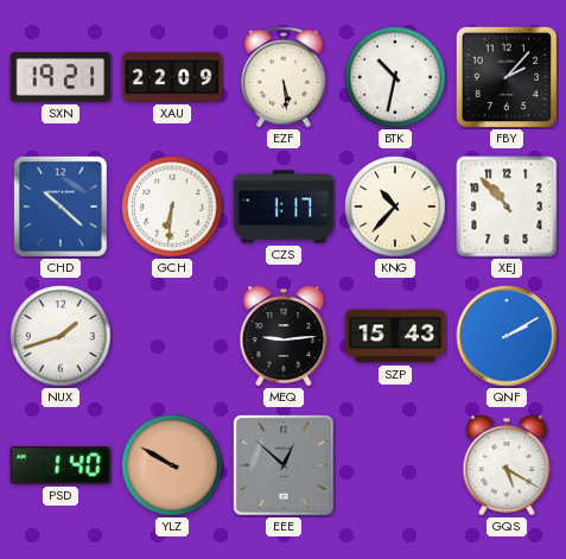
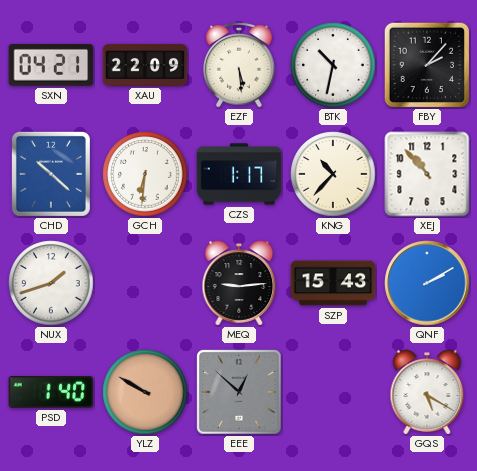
SXN: 19:21 -> 04:21 (51, 65)
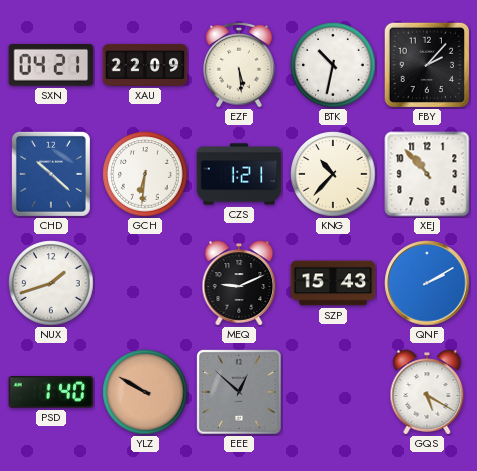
CZS: 1:17 -> 1:21 (239, 174)
MEQ: 9:14 -> 9:11 (239, 283)
